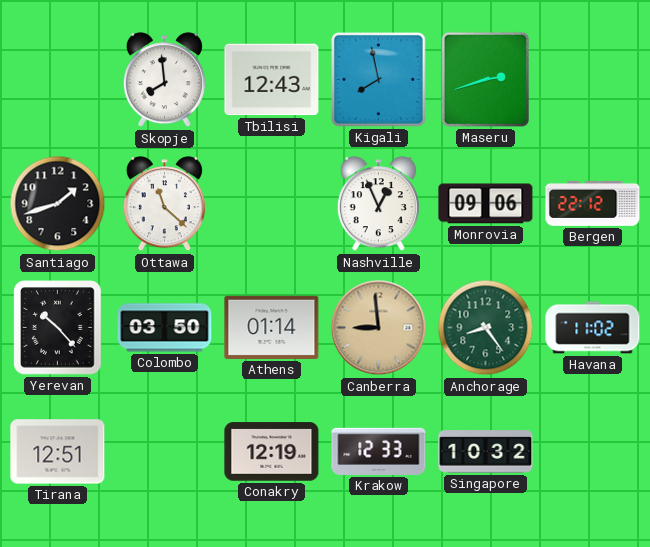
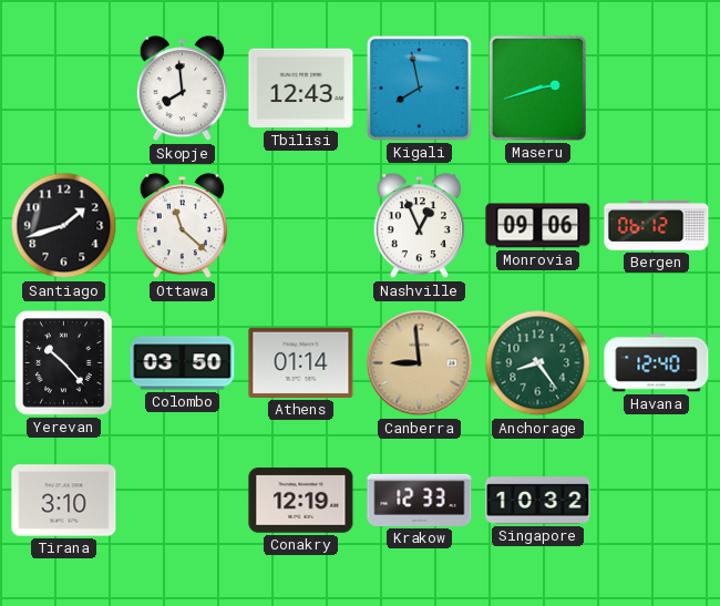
Bergen: 22:12 -> 06:12 (657, 226)
Havana: 11:02 -> 12:40 (657, 363)
Tirana: 12:51 -> 3:10 (64, 501)
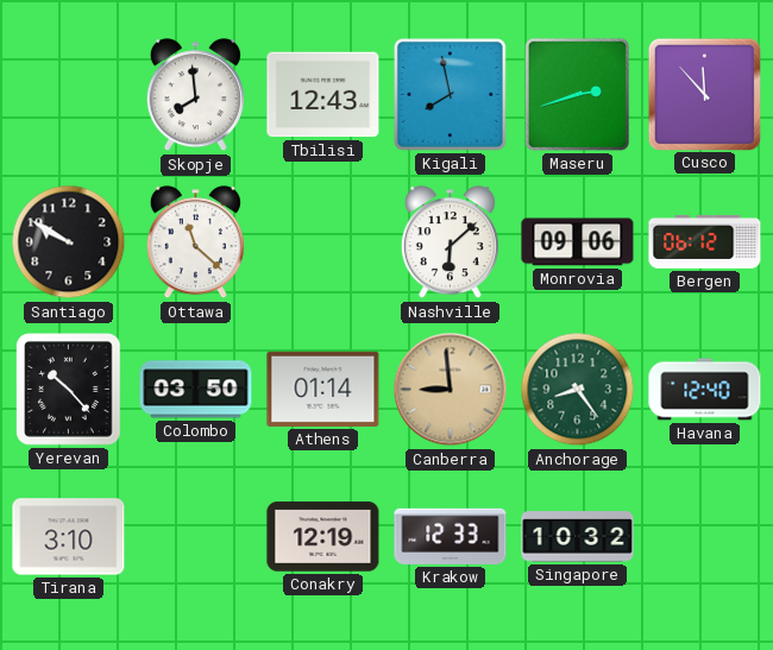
Cusco: none -> 11:53 (704, 94)
Santiago: 1:42 -> 9:50 (69, 242)
Nashville: 12:56 -> 6:08 (450, 242)
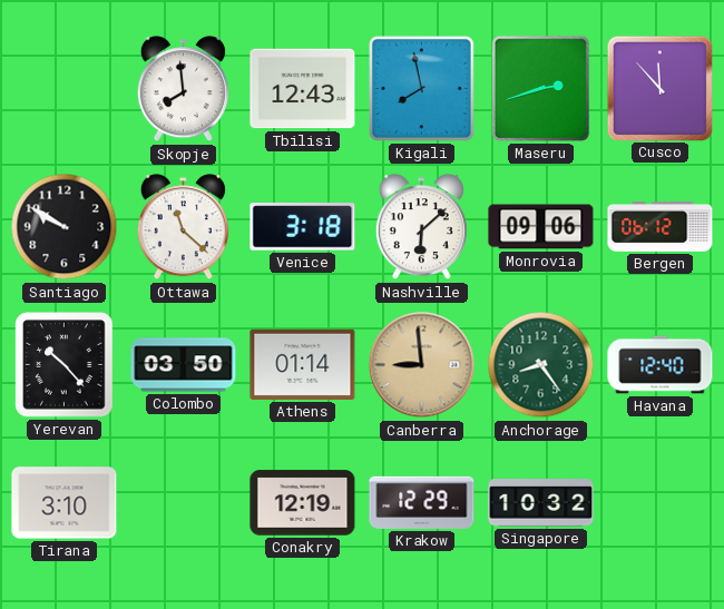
Venice: none -> 3:18 (303, 227)
Krakow: 12:33 -> 12:29 (422, 502)
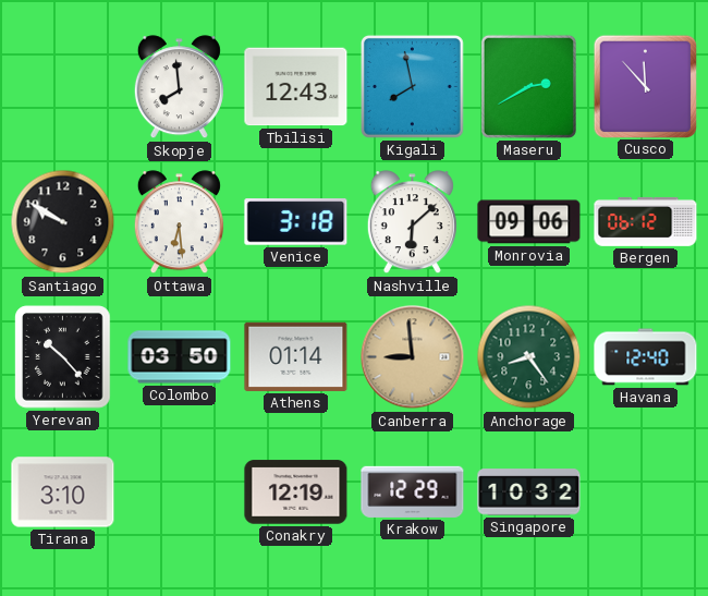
Maseru: 2:42 -> 2:40 (528, 86)
Ottawa: 11:22 -> 6:29 (179, 222)
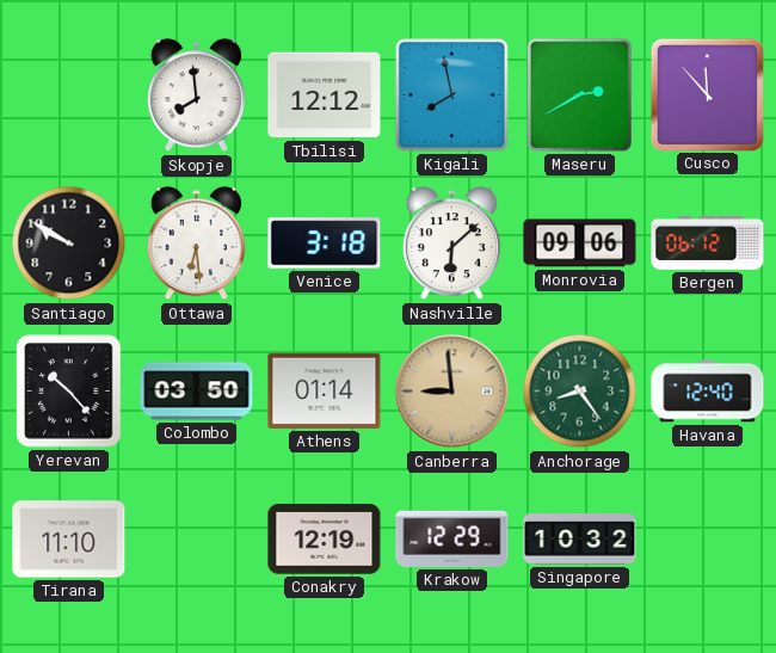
Tbilisi: 12:43 -> 12:12 (325, 96)
Tirana: 3:10 -> 11:10 (69, 540)
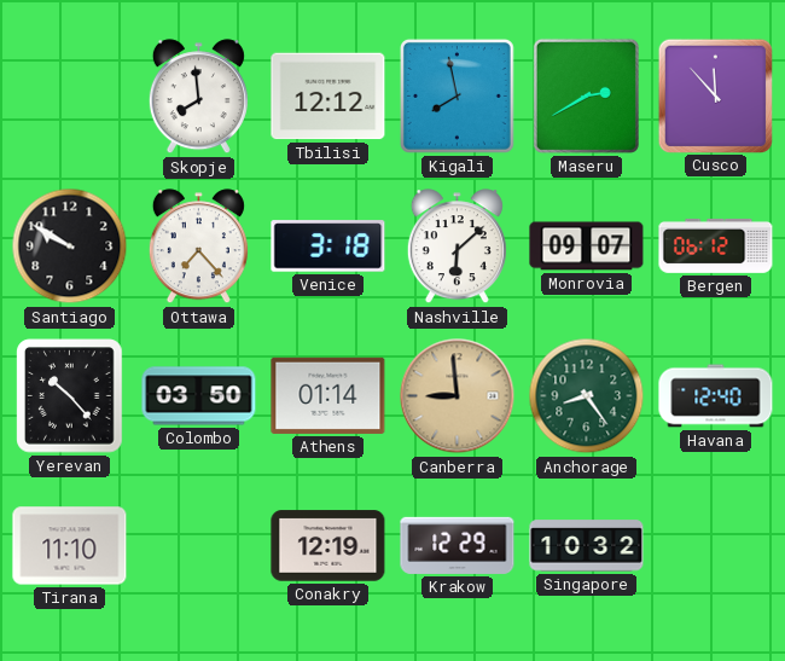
Ottawa: 6:29 -> 7:23 (198, 247)
Monrovia: 09:06 -> 09:07 (587, 247)
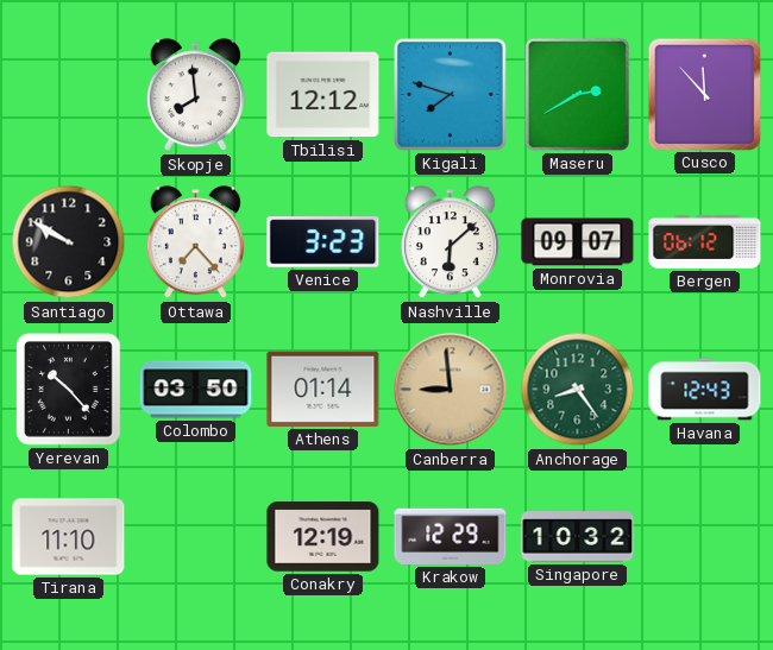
Kigali: 7:58 -> 7:48 (451, 95)
Venice: 3:18 -> 3:23 (323, 242)
Havana: 12:40 -> 12:43 (705, 390)
